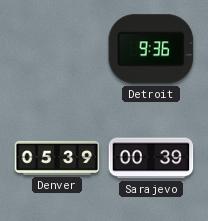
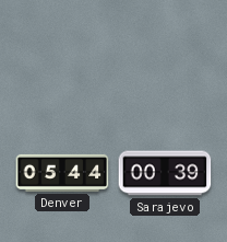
Detroit: 9:36 -> none (151, 49)
Denver: 05:39 -> 05:44 (62, 173)
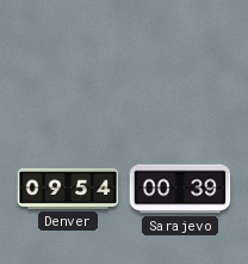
Denver: 05:44 -> 09:54 (68, 189)
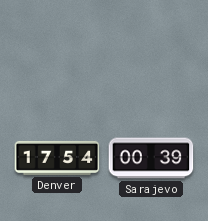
Denver: 09:54 -> 17:54 (57, 158)
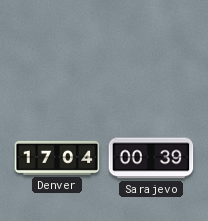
Denver: 17:54 -> 17:04 (57, 158)
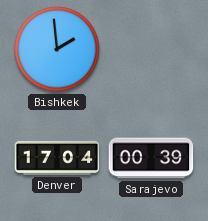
Bishkek: none -> 1:59 (57, 49)
